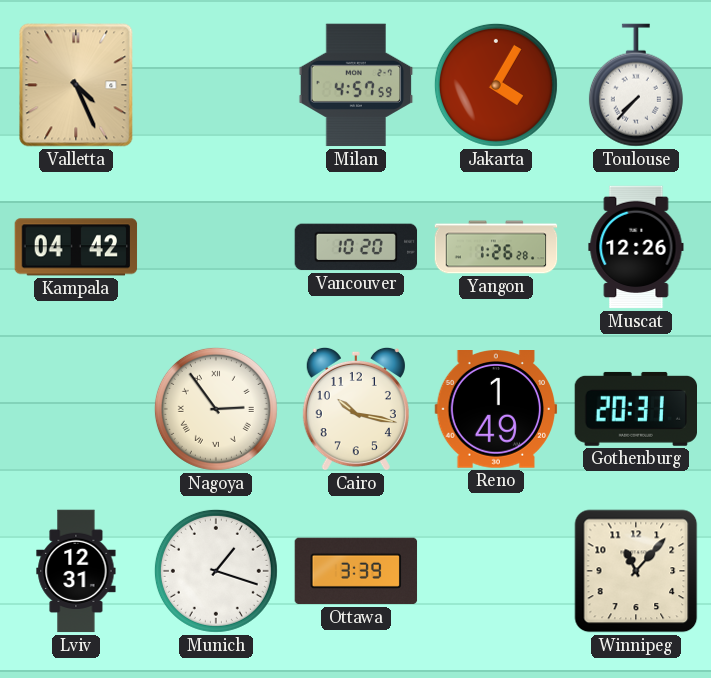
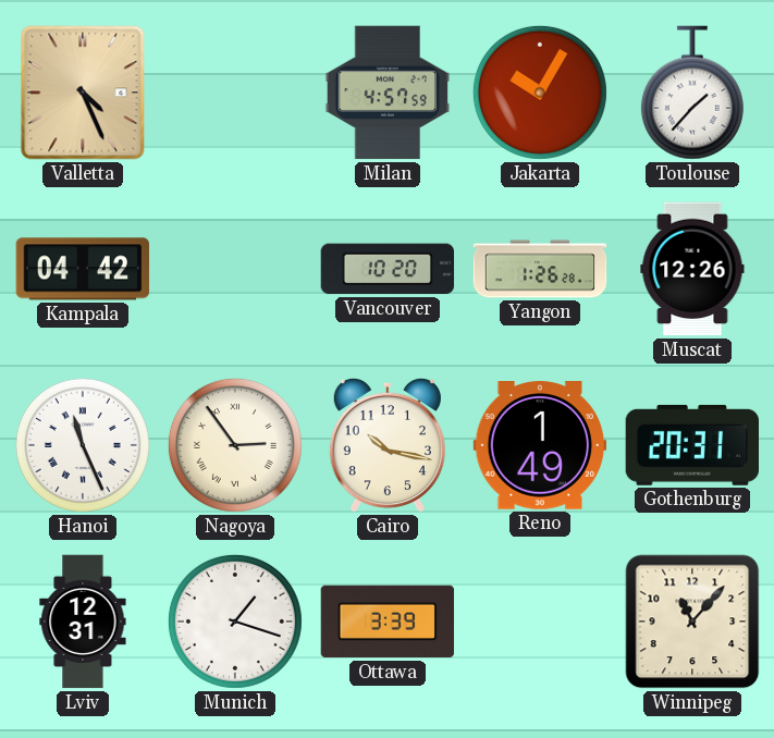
Jakarta: 4:05 -> 10:05 (540, 93)
Toulouse: 7:37 -> 1:37 (692, 93)
Hanoi: none -> 11:26 (83, 445)
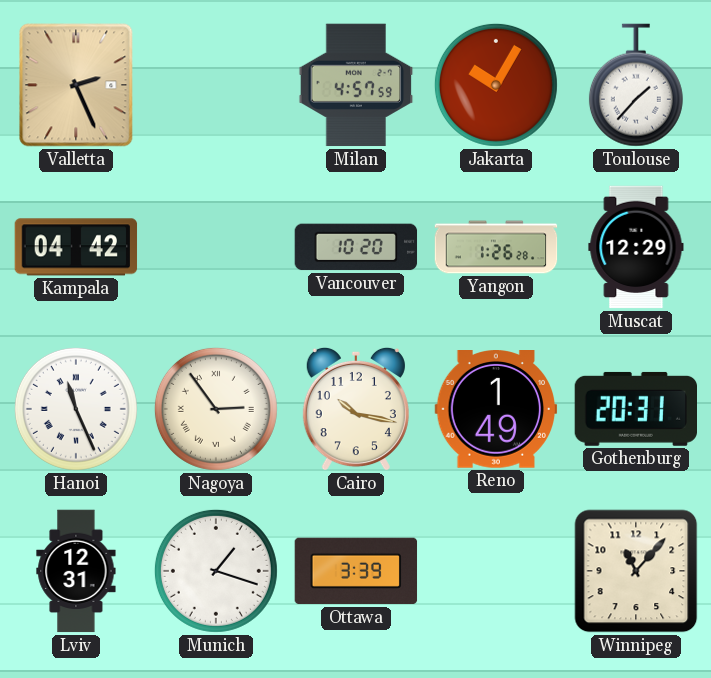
Valletta: 4:26 -> 2:26 (76, 85)
Muscat: 12:26 -> 12:29 (636, 247)
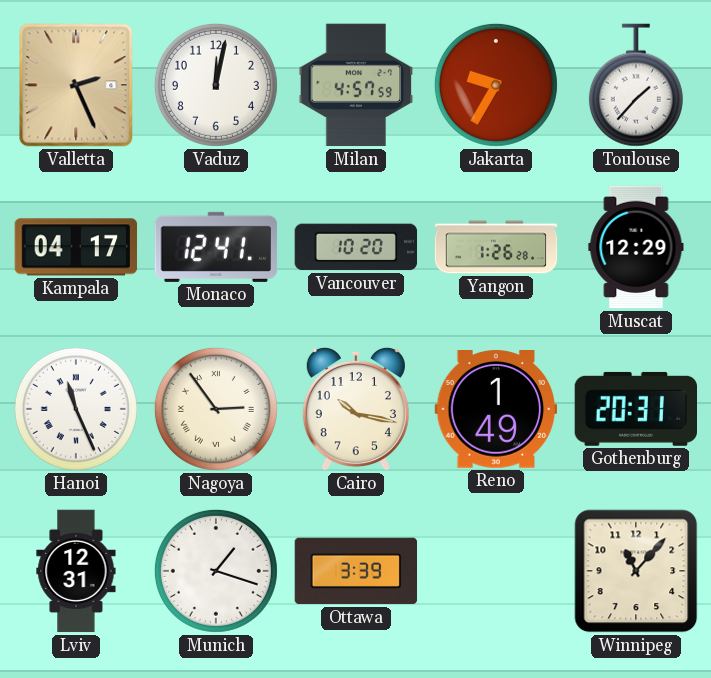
Vaduz: none -> 12:02 (216, 85)
Jakarta: 10:05 -> 9:35 (496, 85)
Kampala: 04:42 -> 04:17 (76, 247)
Monaco: none -> 12:41 (216, 247)
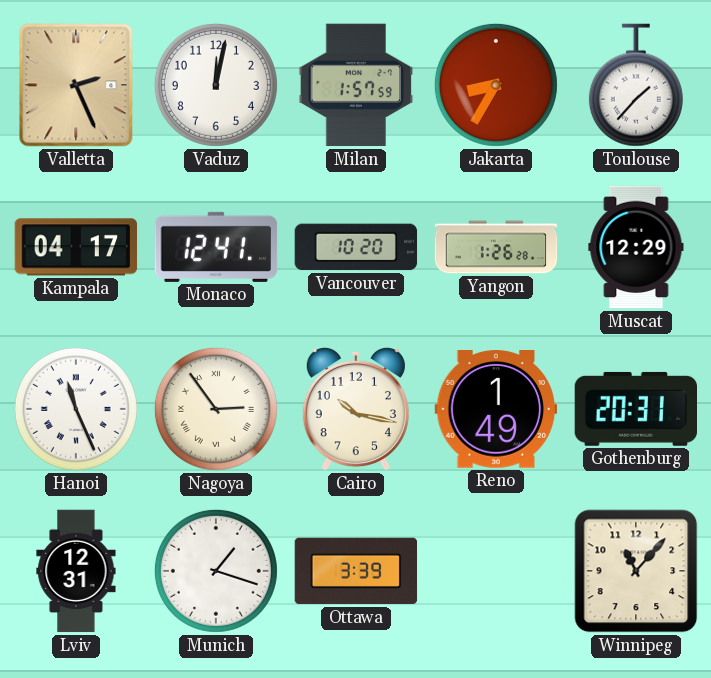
Milan: 4:57 -> 1:57 (356, 85)
Jakarta: 9:35 -> 8:35 (496, 85)
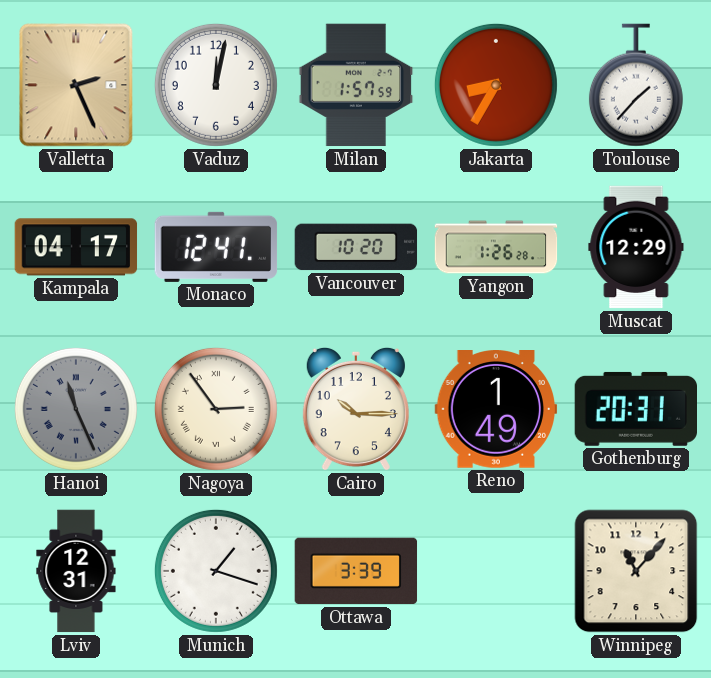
Hanoi dial: white -> grey (76, 409)
Cairo: 10:17 -> 10:15 (356, 409)
